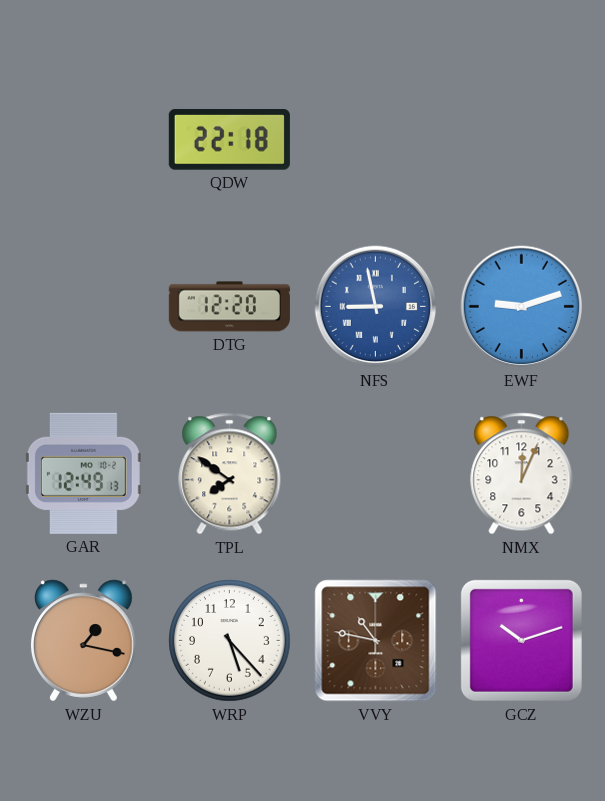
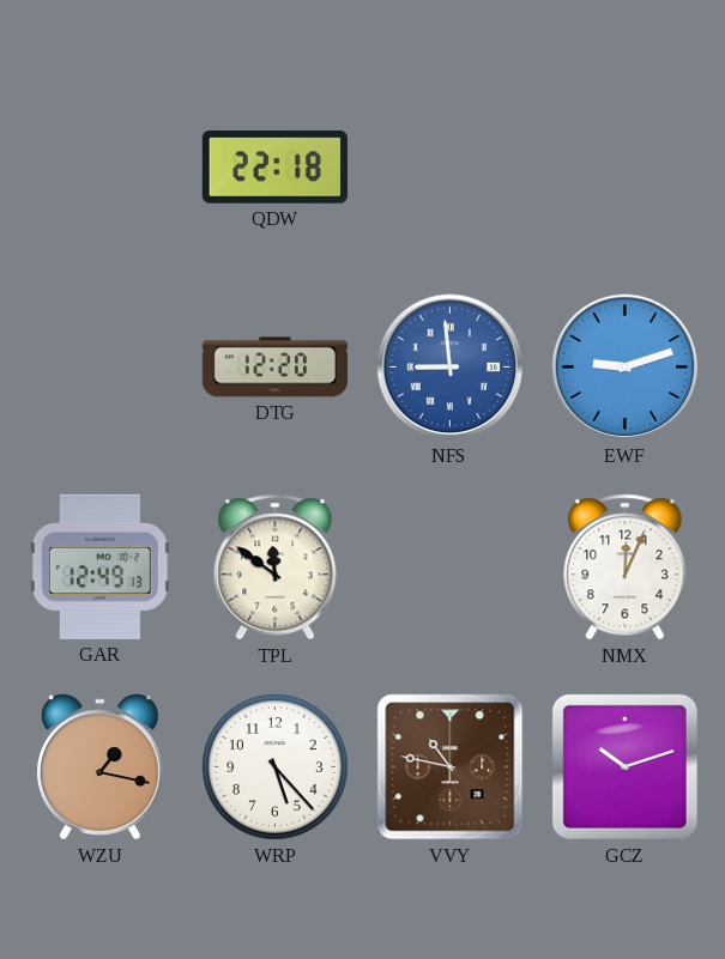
NFS: 8:58 -> 8:59 (451, 368)
TPL: 7:51 -> 11:51 (276, 567)
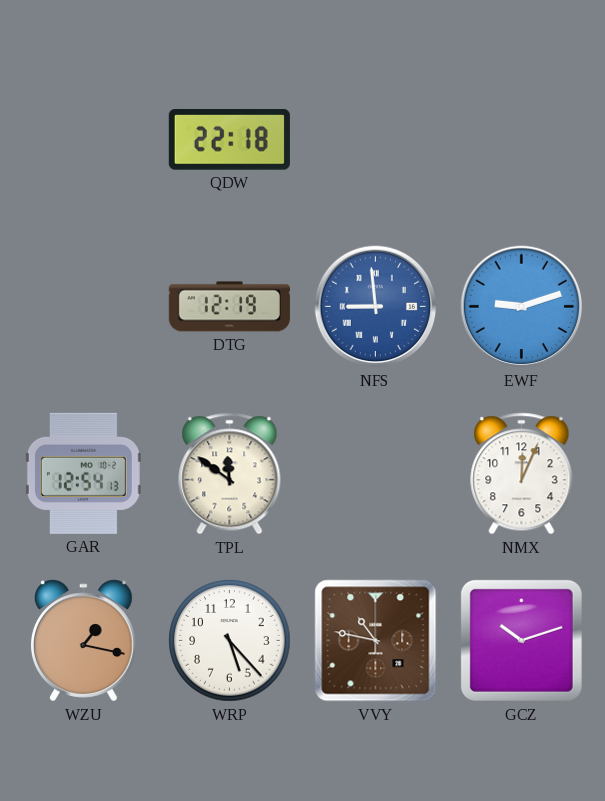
DTG: 12:20 -> 12:19 (229, 307)
GAR: 12:49 -> 12:54 (83, 473)
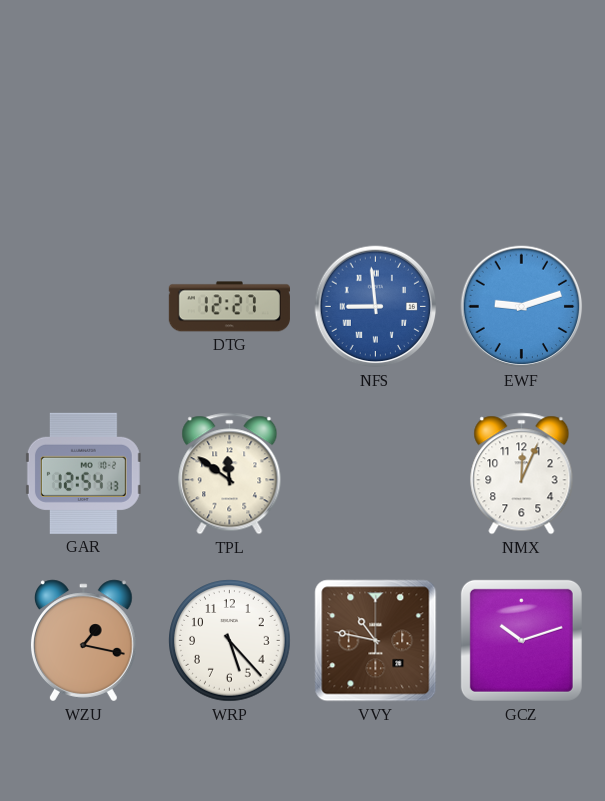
QDW: 22:18 -> none (229, 140)
DTG: 12:19 -> 12:27 (229, 307)
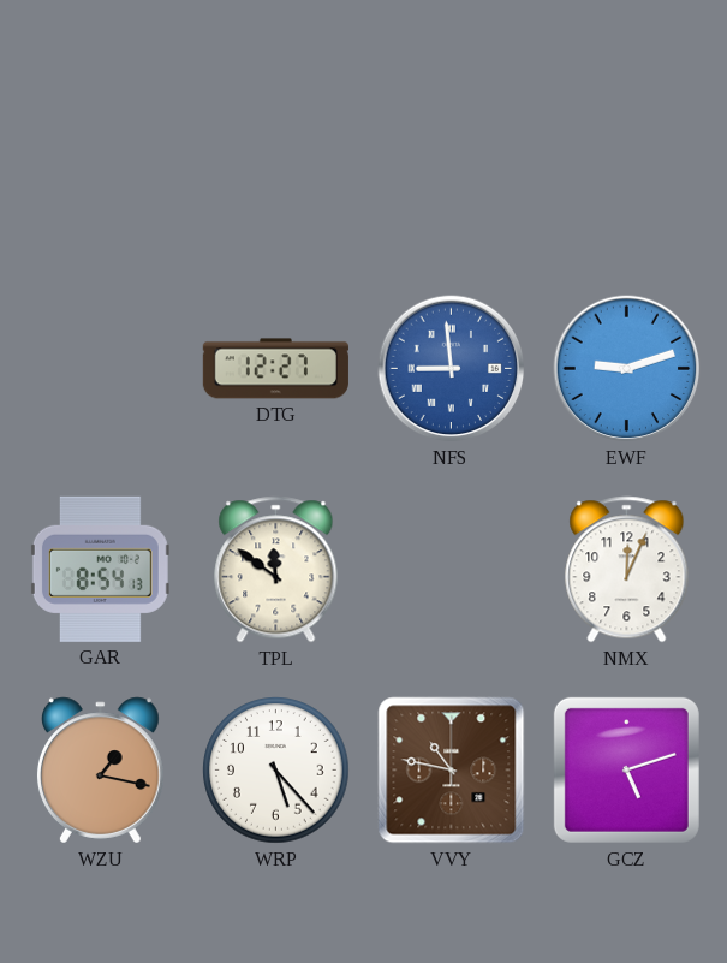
GAR: 12:54 -> 8:54 (100, 569)
GCZ: 10:12 -> 5:12 (626, 769)
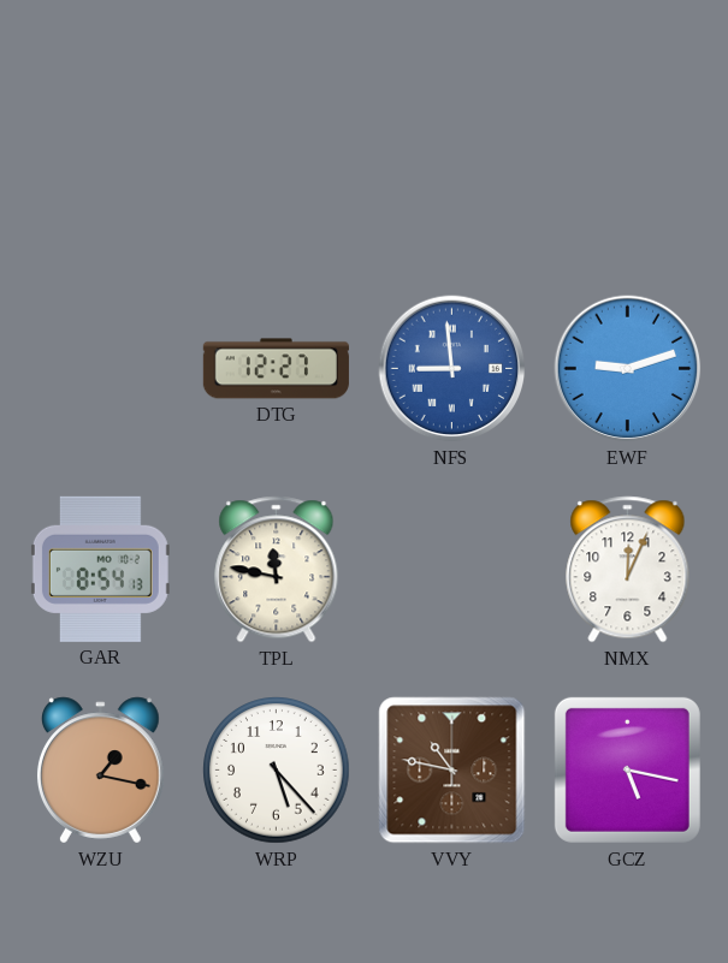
TPL: 11:51 -> 11:47 (277, 570)
GCZ: 5:12 -> 5:17 (627, 769)
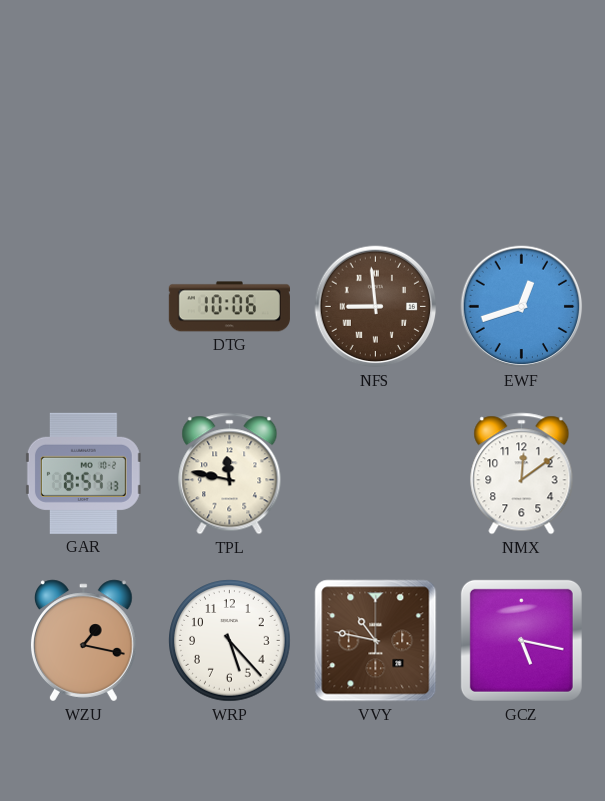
DTG: 12:27 -> 10:06 (229, 307)
NFS dial: blue -> brown (376, 307)
EWF: 9:12 -> 12:42 (522, 307)
NMX: 12:04 -> 12:09 (522, 474)
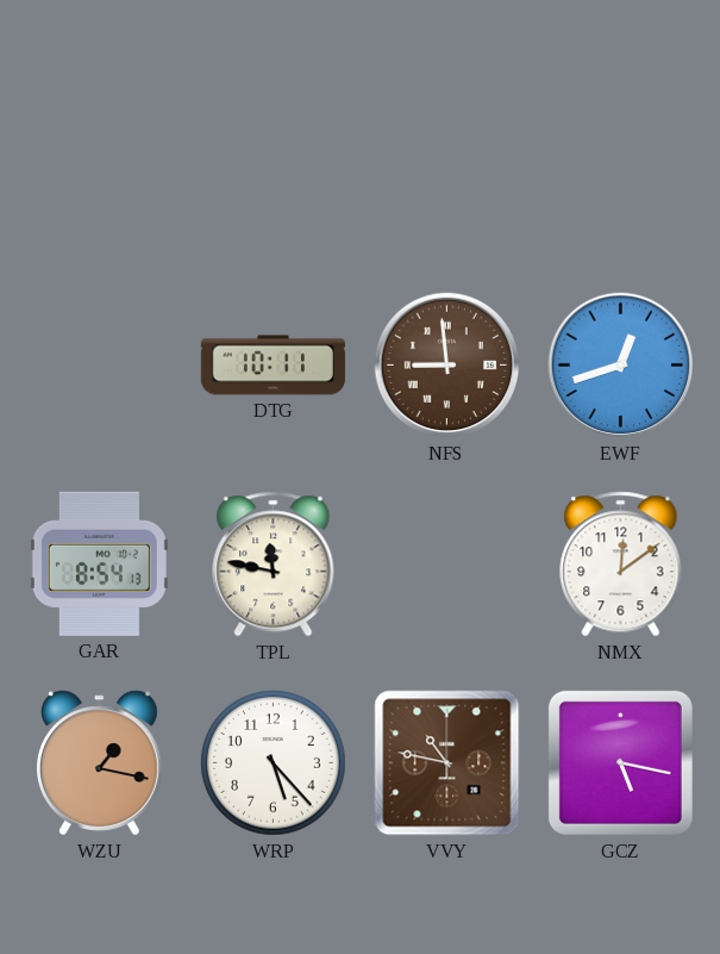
DTG: 10:06 -> 10:11 (273, 366)
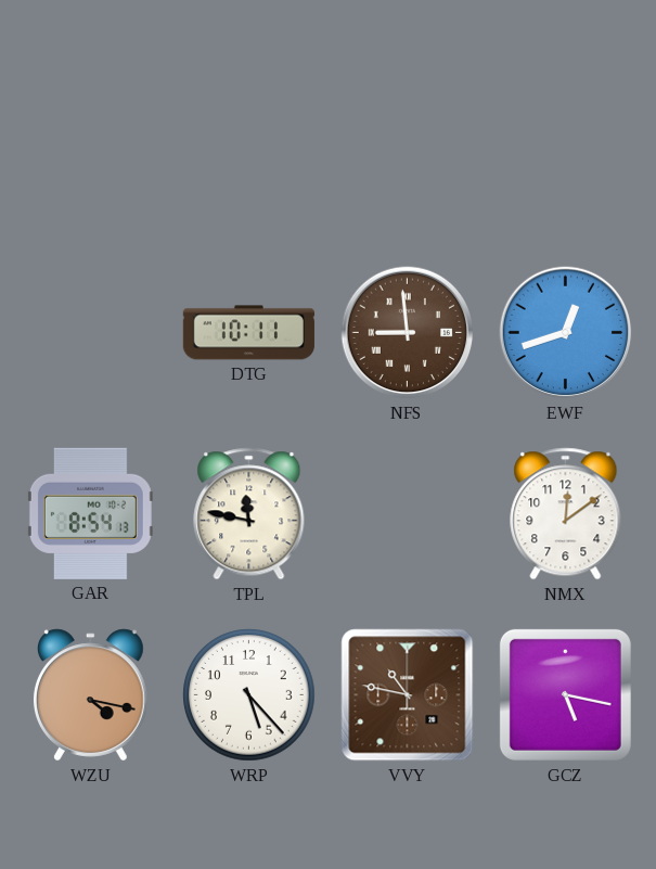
WZU: 1:17 -> 4:17 (90, 695)
